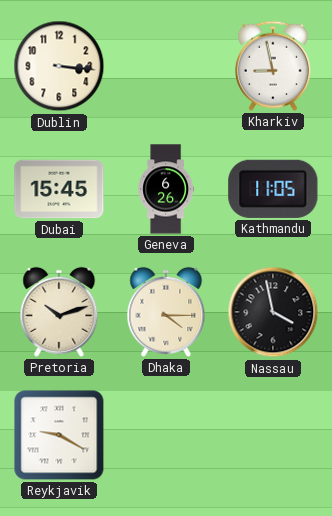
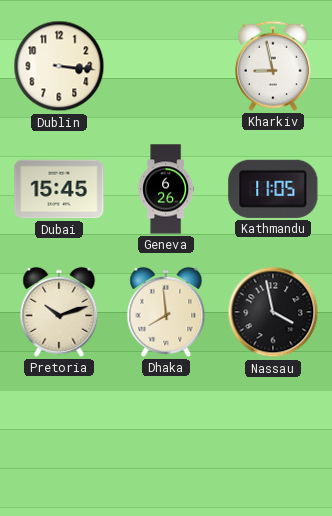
Dhaka: 4:15 -> 7:59 (166, 312)
Reykjavik: 9:20 -> none (59, 435)
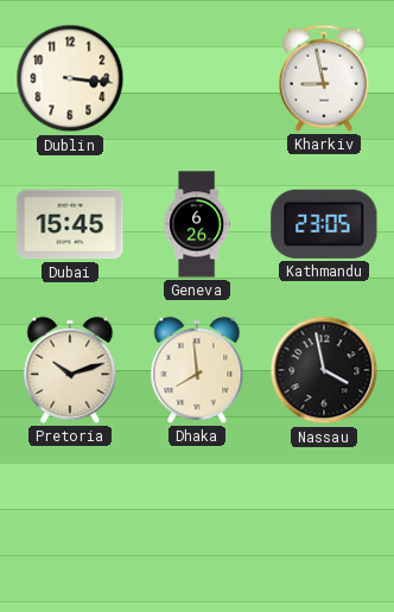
Kathmandu: 11:05 -> 23:05 (324, 224)
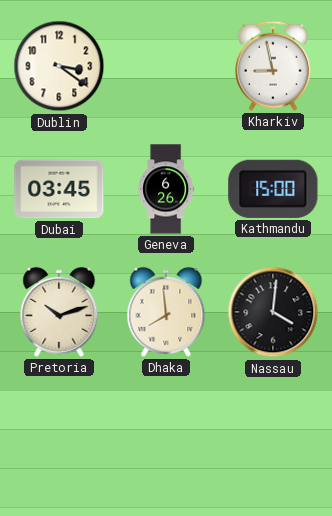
Dublin: 3:16 -> 3:21 (59, 66)
Dubai: 15:45 -> 03:45 (59, 189)
Kathmandu: 23:05 -> 15:00 (273, 189)
Nassau: 3:58 -> 4:01 (273, 312)
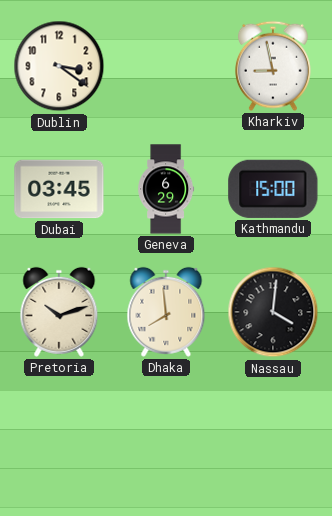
Geneva: 6:26 -> 6:29 (166, 189)
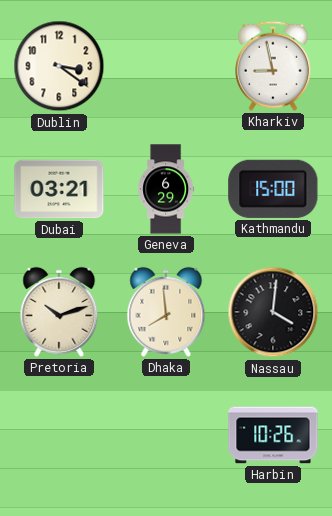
Dubai: 03:45 -> 03:21 (59, 189)
Harbin: none -> 10:26 (273, 435)
